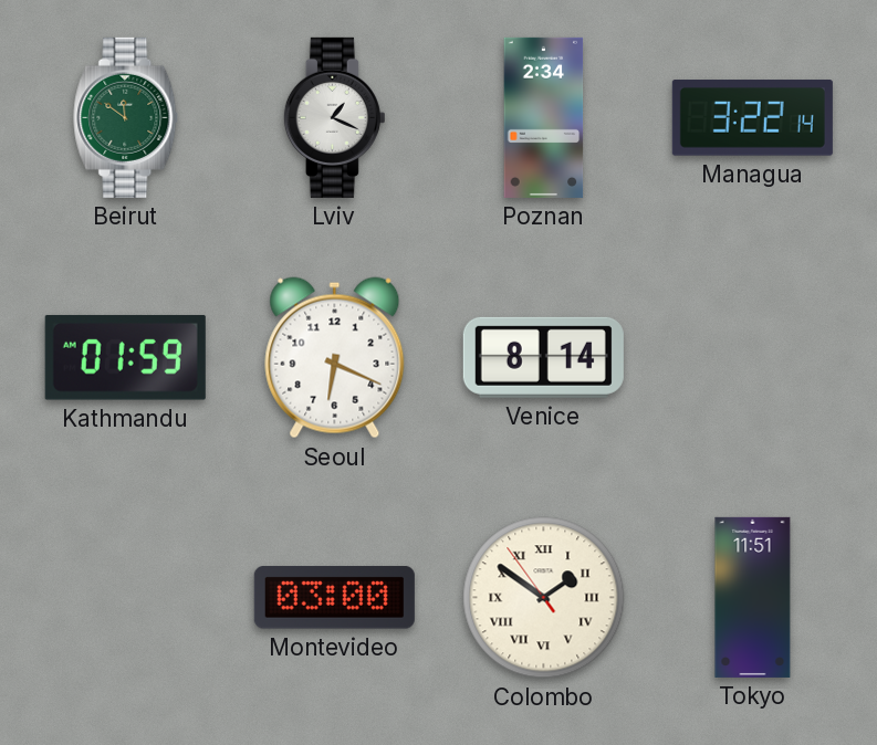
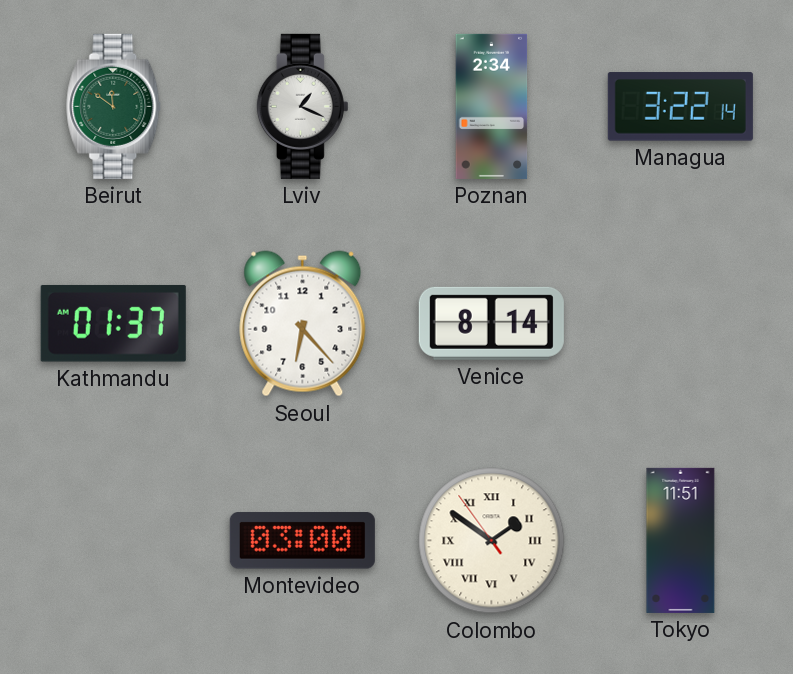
Kathmandu: 01:59 -> 01:37 (113, 323)
Seoul: 6:19 -> 6:23 (303, 324)
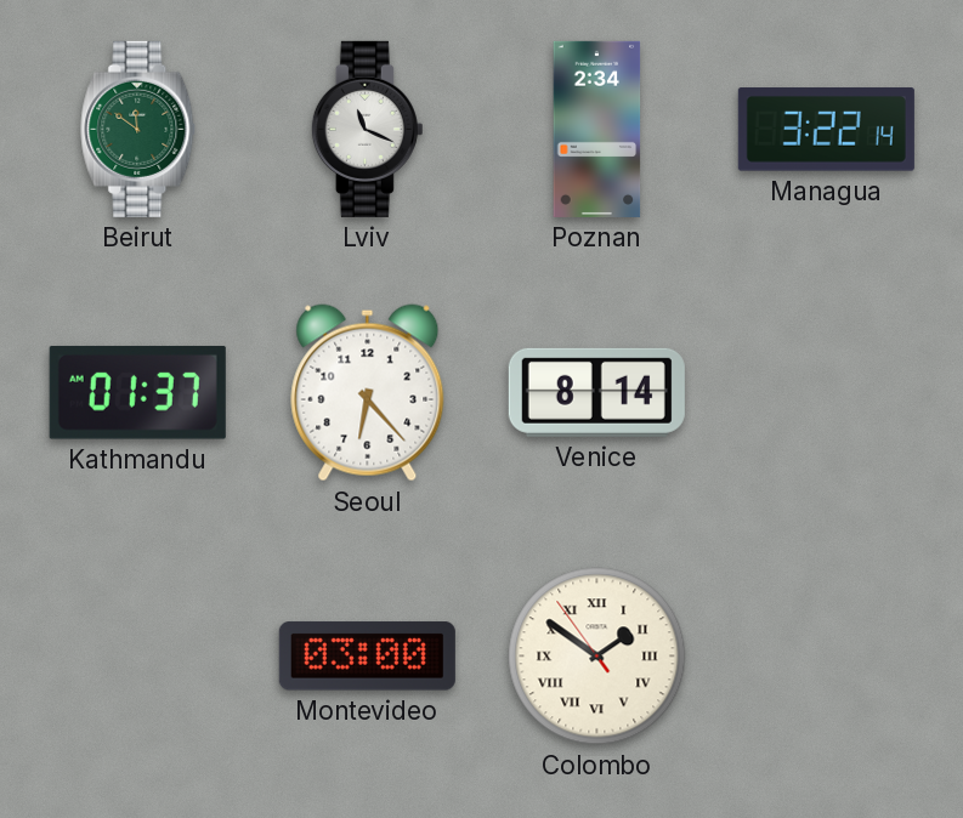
Lviv: 1:19 -> 11:19 (367, 129)
Tokyo: 11:51 -> none (681, 540)
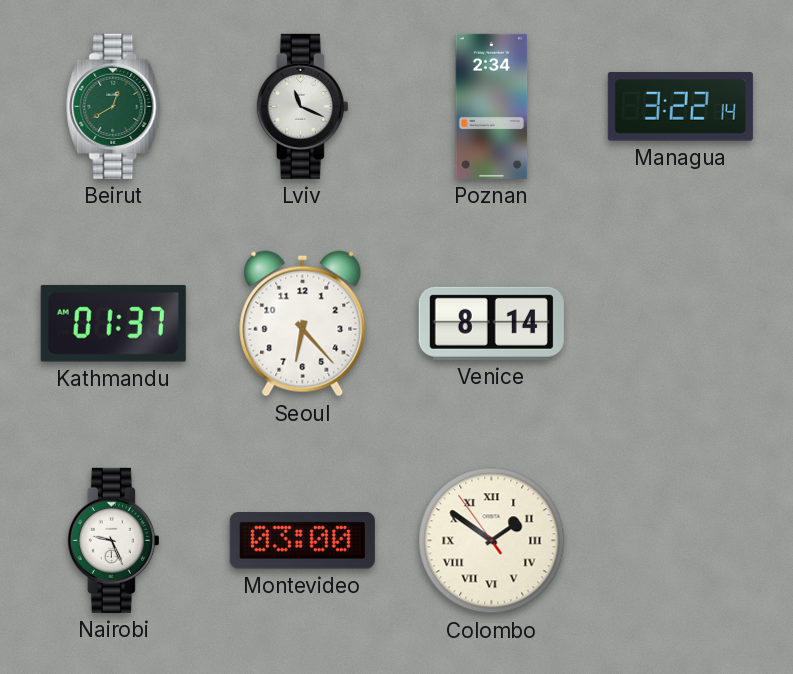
Beirut: 11:51 -> 12:40 (114, 106)
Nairobi: none -> 9:26 (113, 540)
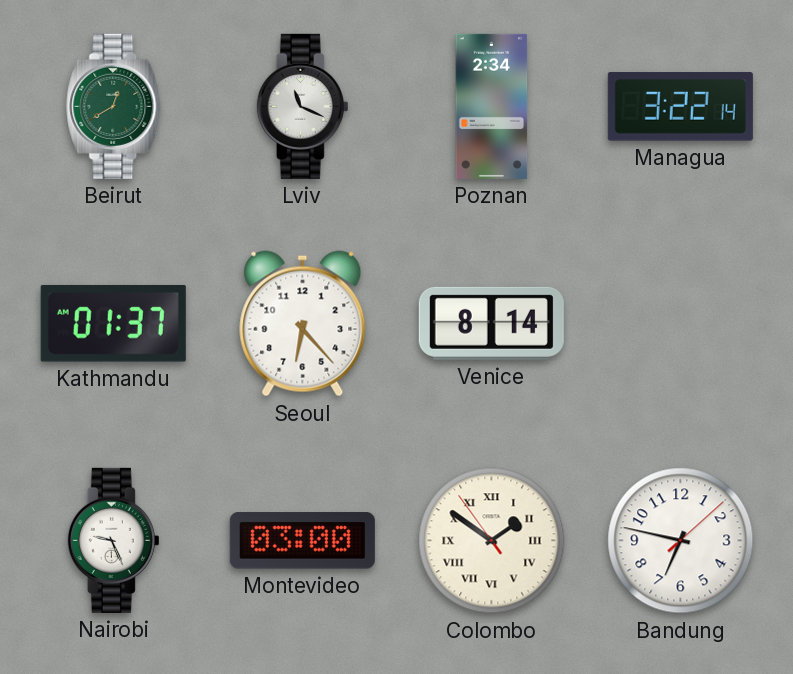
Bandung: none -> 6:47 (681, 541)
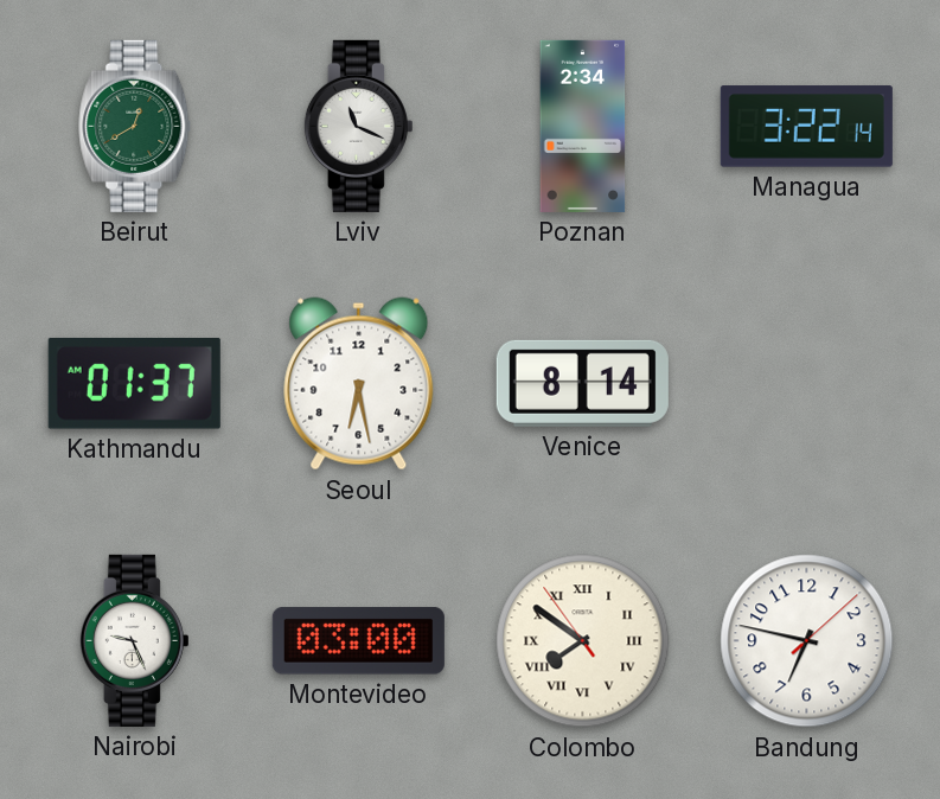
Seoul: 6:23 -> 6:28 (359, 384)
Colombo: 1:50 -> 7:50 (583, 641)
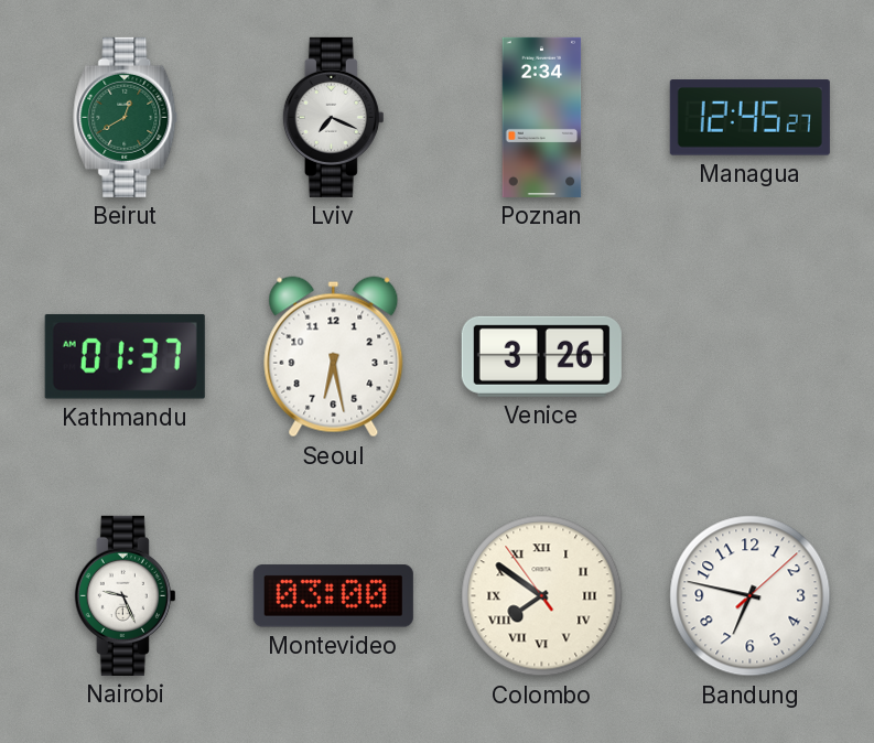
Lviv: 11:19 -> 7:19 (333, 117)
Managua: 3:22 -> 12:45 (749, 118)
Venice: 8:14 -> 3:26 (541, 356)
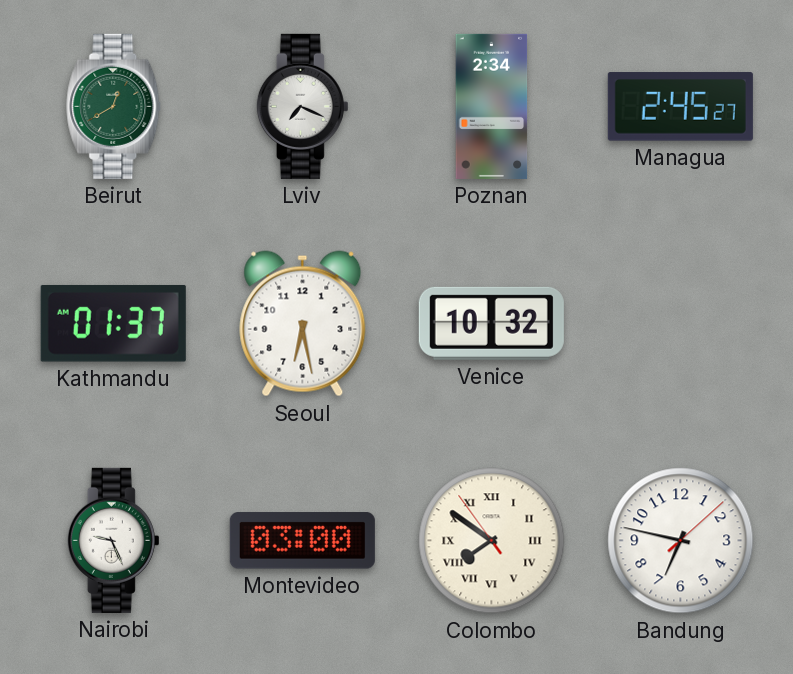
Managua: 12:45 -> 2:45 (680, 107)
Venice: 3:26 -> 10:32 (491, 323)
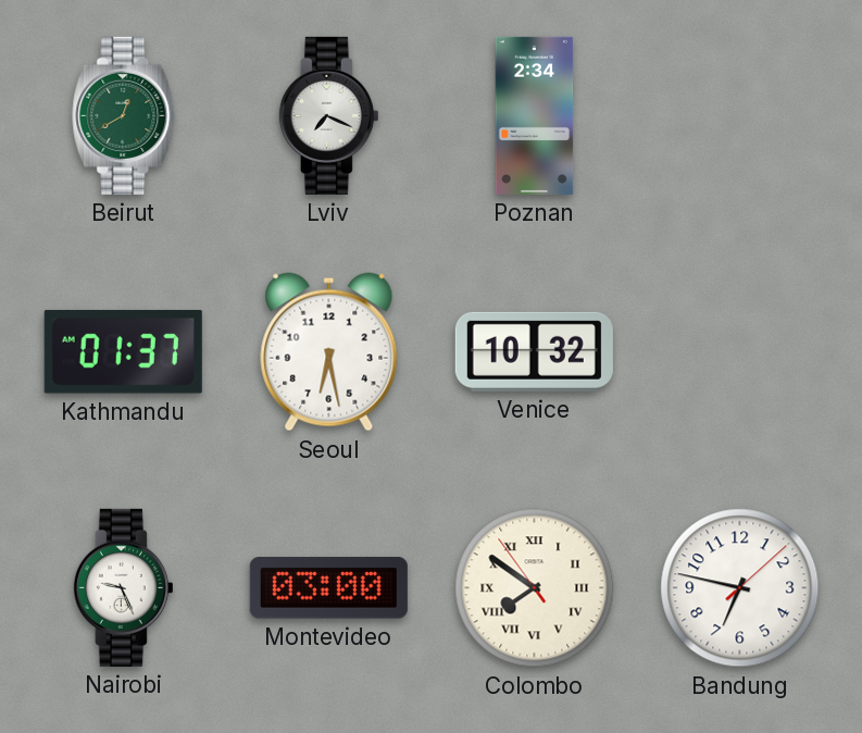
Managua: 2:45 -> none (680, 107)
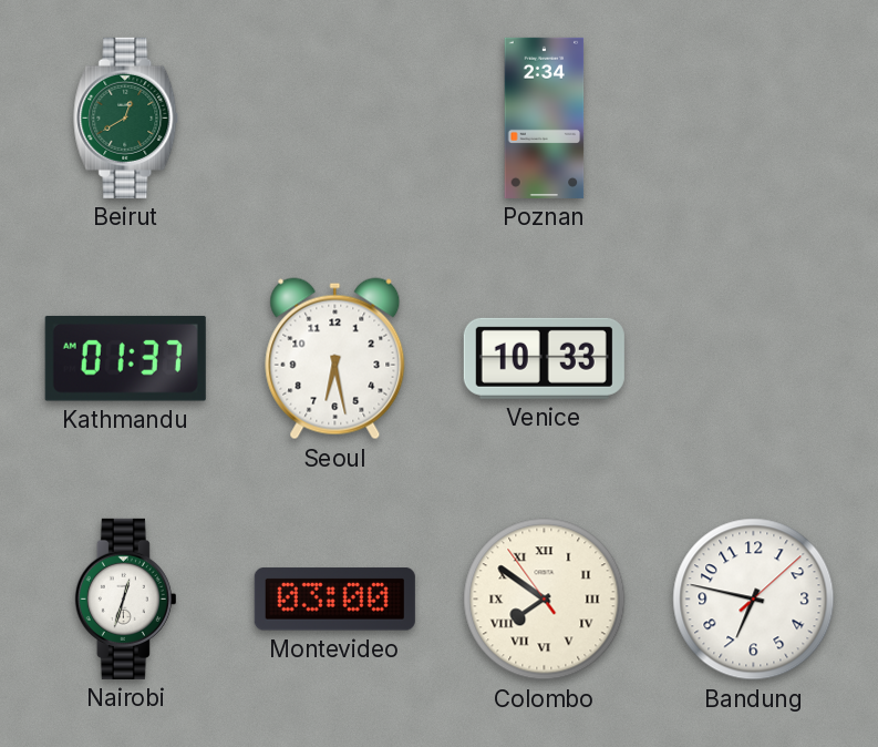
Lviv: 7:19 -> none (328, 115)
Venice: 10:32 -> 10:33 (544, 358)
Nairobi: 9:26 -> 12:33 (125, 598)
